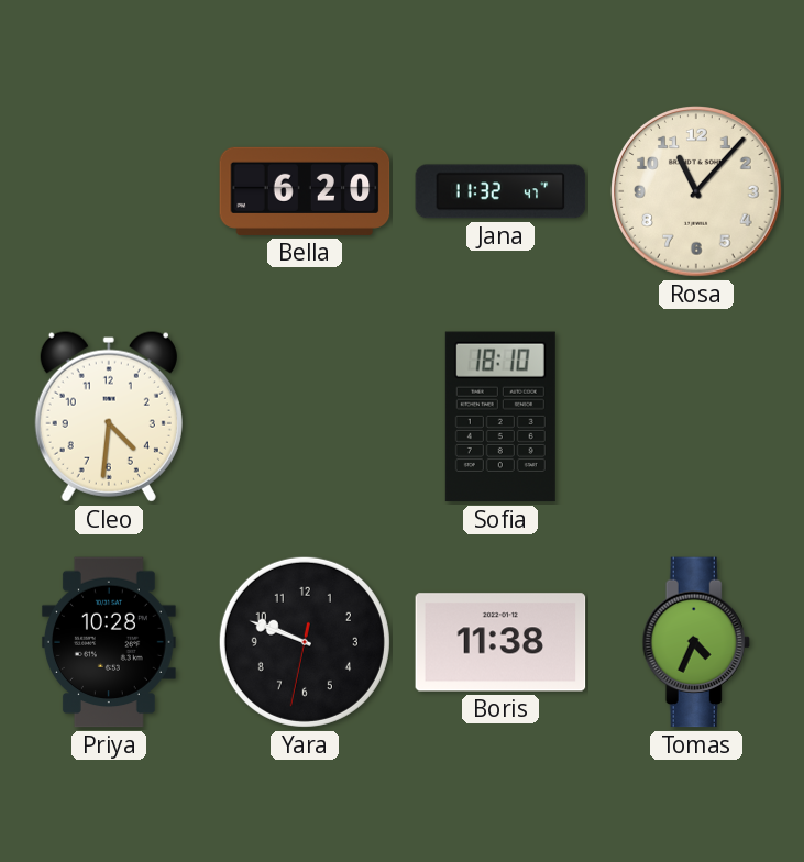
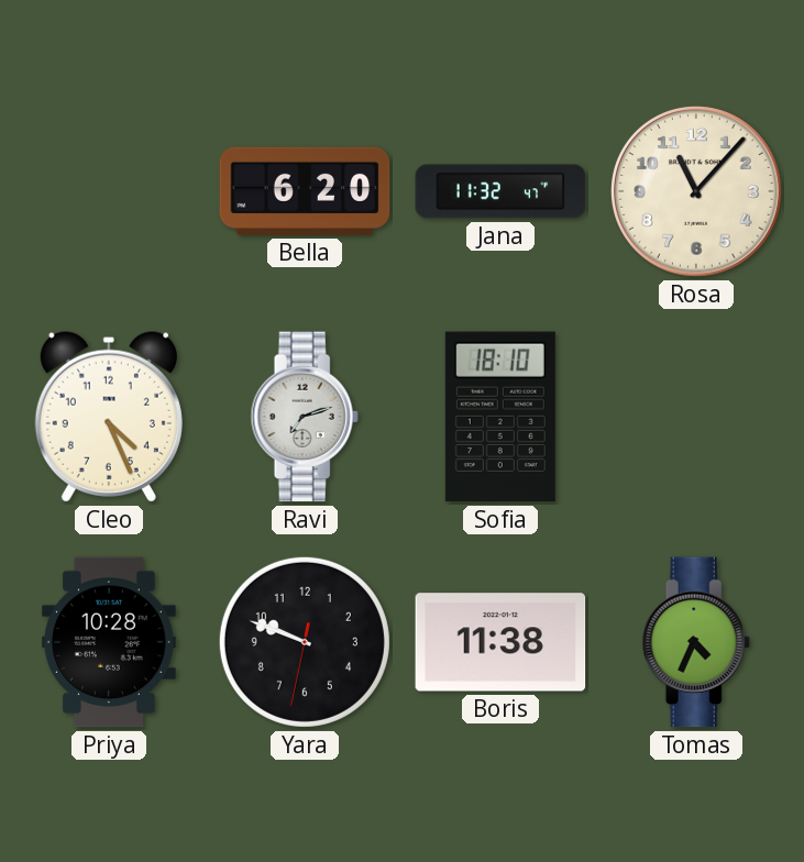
Cleo: 4:31 -> 4:26 (109, 417)
Ravi: none -> 7:12 (305, 417)
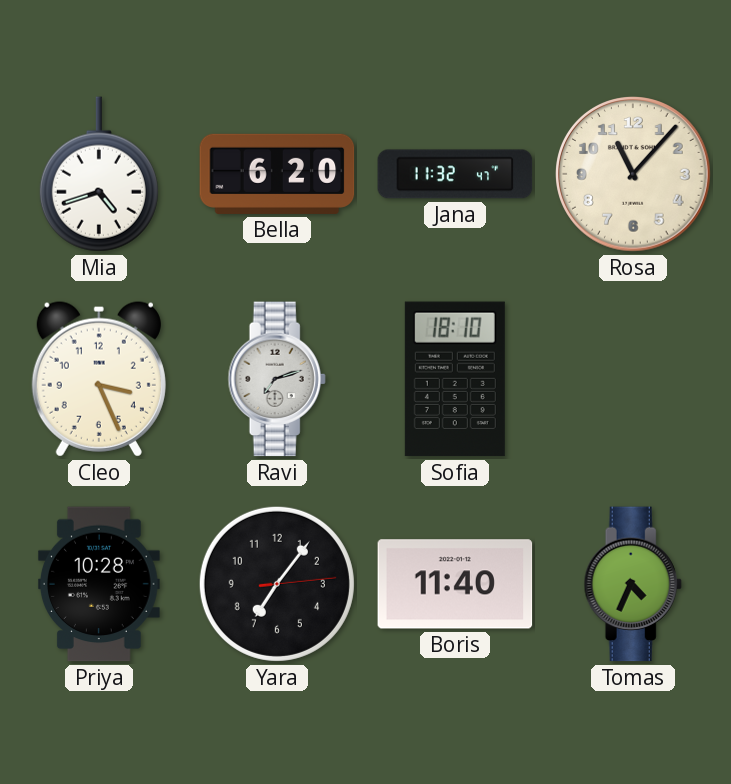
Mia: none -> 4:42 (99, 174)
Cleo: 4:26 -> 3:26 (99, 379)
Yara: 9:48 -> 7:06 (277, 584)
Boris: 11:38 -> 11:40 (455, 584)
